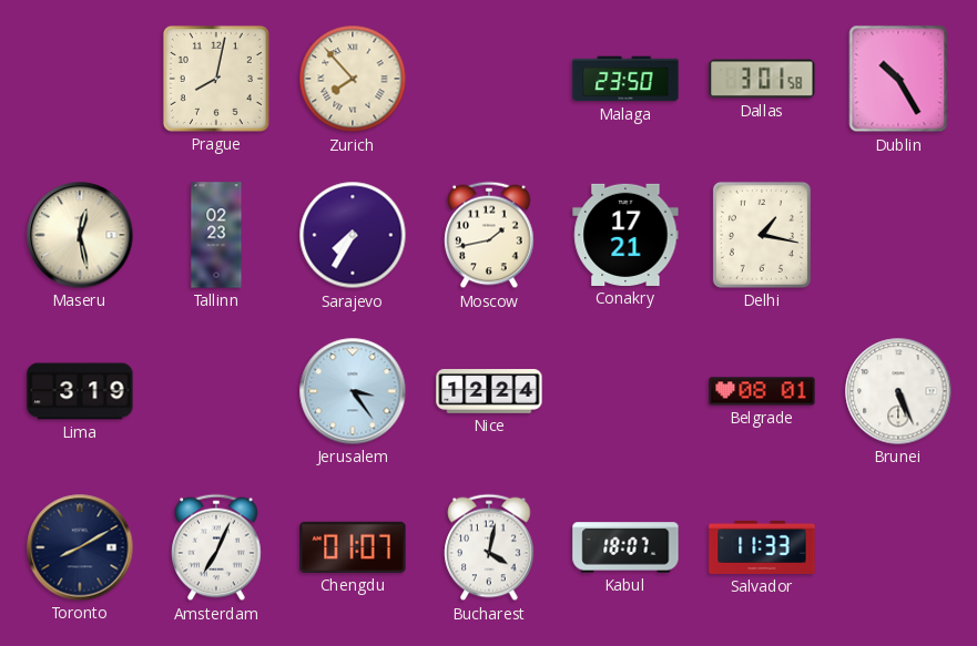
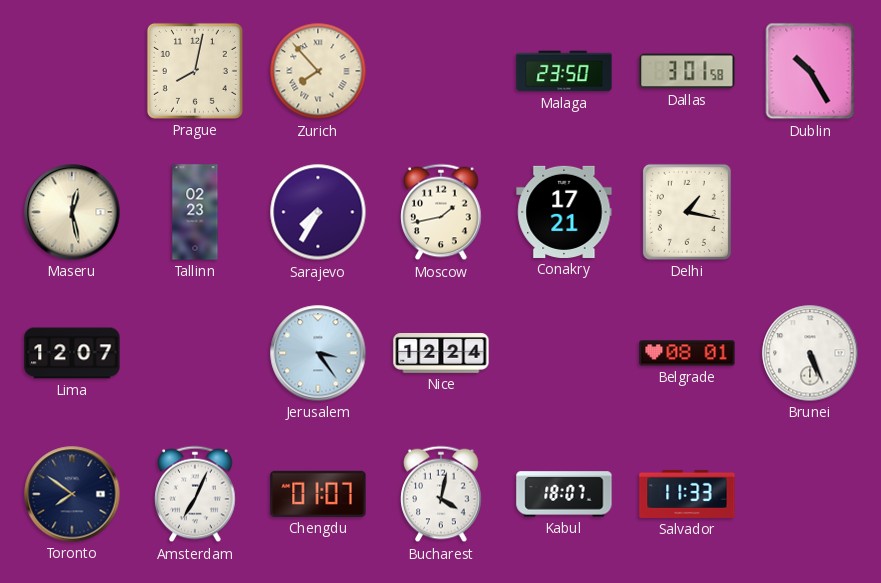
Lima: 3:19 -> 12:07 (72, 353)
Toronto: 8:10 -> 7:51 (72, 494)
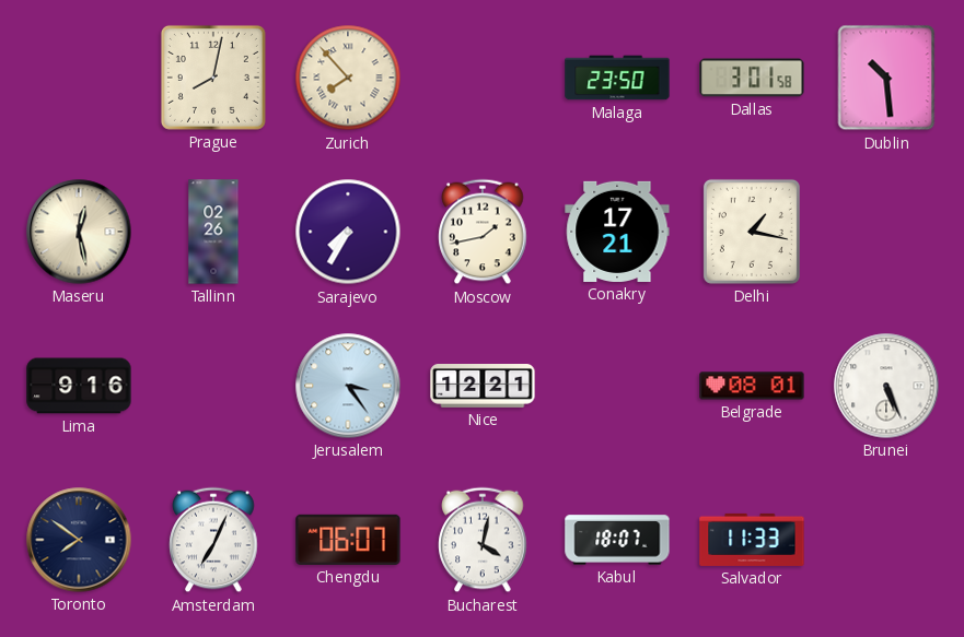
Dublin: 10:25 -> 10:29 (886, 78)
Tallinn: 02:23 -> 02:26 (213, 232)
Lima: 12:07 -> 9:16 (79, 386)
Nice: 12:24 -> 12:21 (483, 387)
Chengdu: 01:07 -> 06:07 (348, 540)
